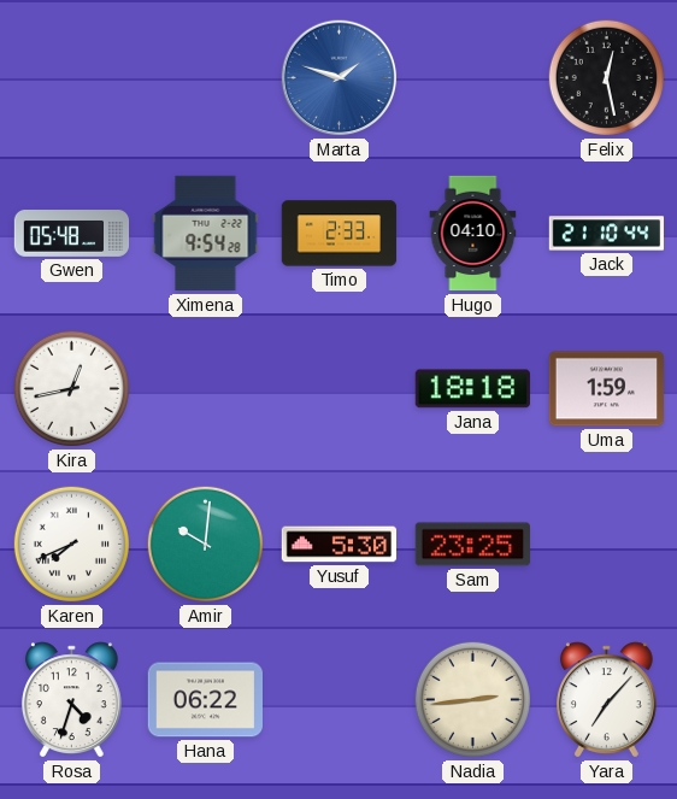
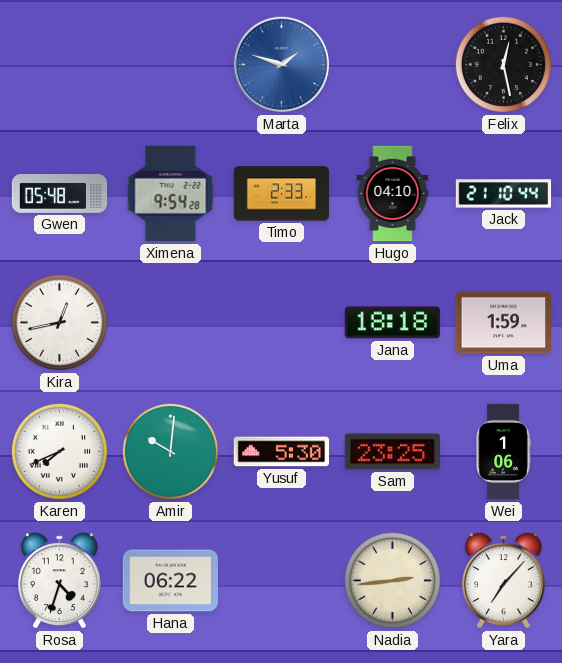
Wei: none -> 1:06 (503, 452)
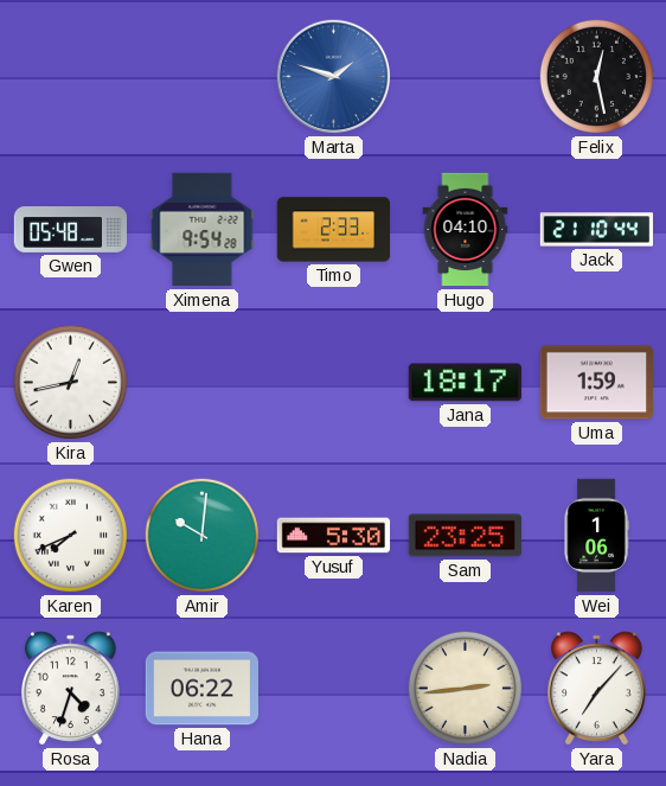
Jana: 18:18 -> 18:17 (465, 383)
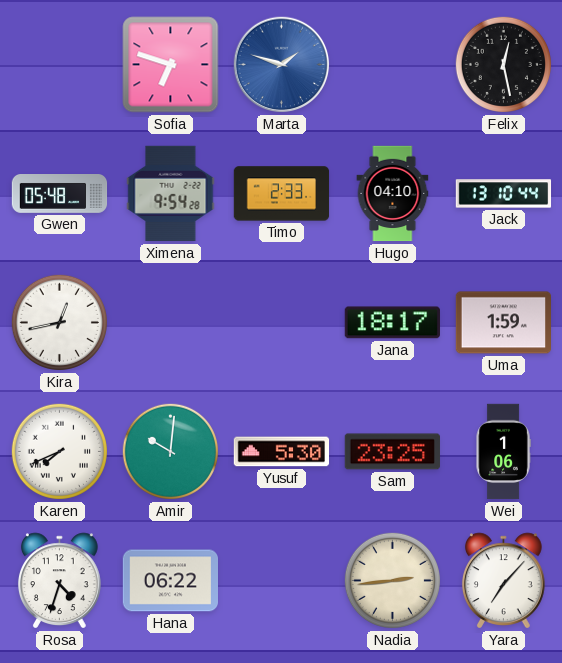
Sofia: none -> 6:48 (171, 65)
Jack: 21:10 -> 13:10 (504, 194)
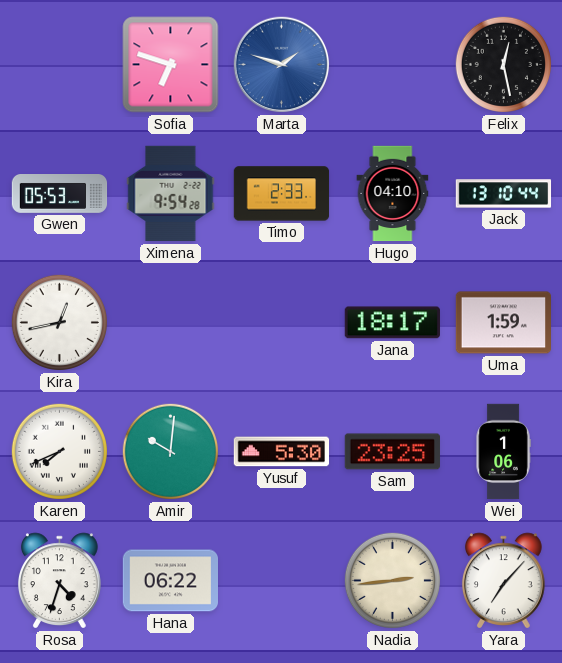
Gwen: 05:48 -> 05:53 (60, 194)
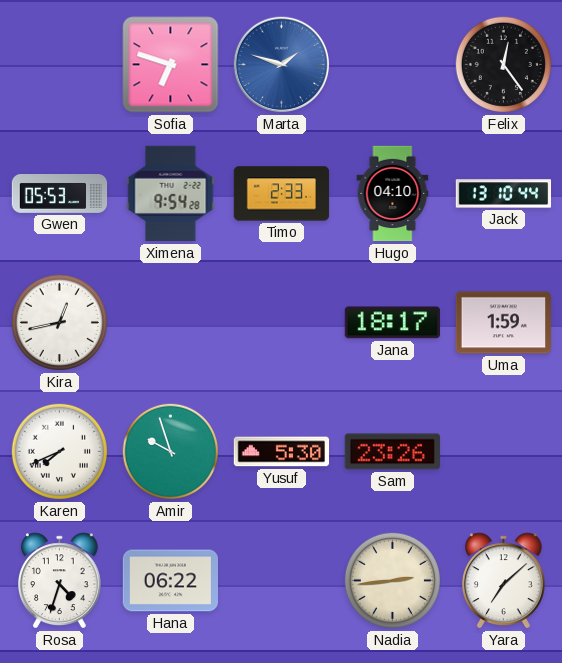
Felix: 12:28 -> 12:24 (503, 64)
Amir: 10:01 -> 9:57 (170, 451)
Sam: 23:25 -> 23:26 (392, 452)
Wei: 1:06 -> none (503, 452)
Yara: 7:07 -> 7:08 (503, 581)
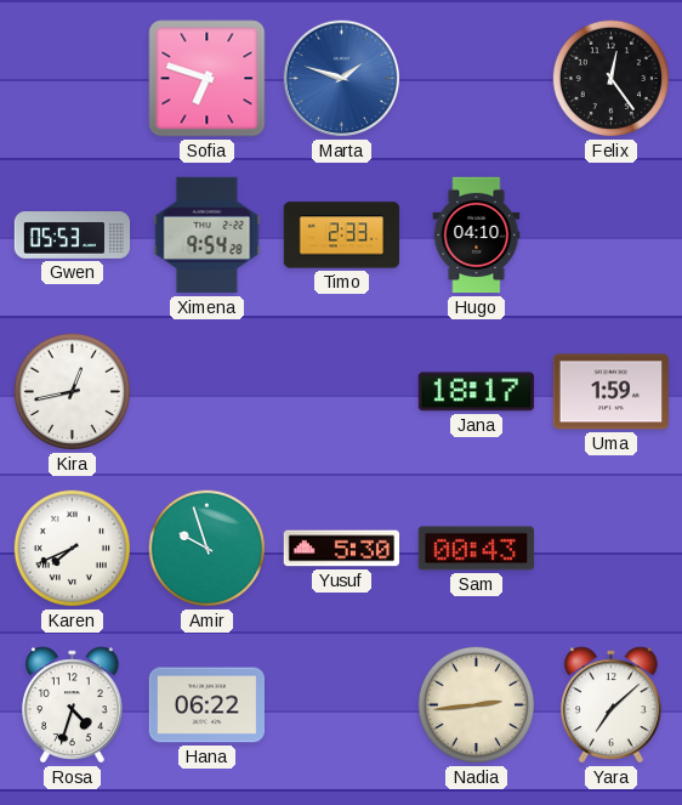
Jack: 13:10 -> none (504, 194)
Sam: 23:26 -> 00:43 (476, 549)
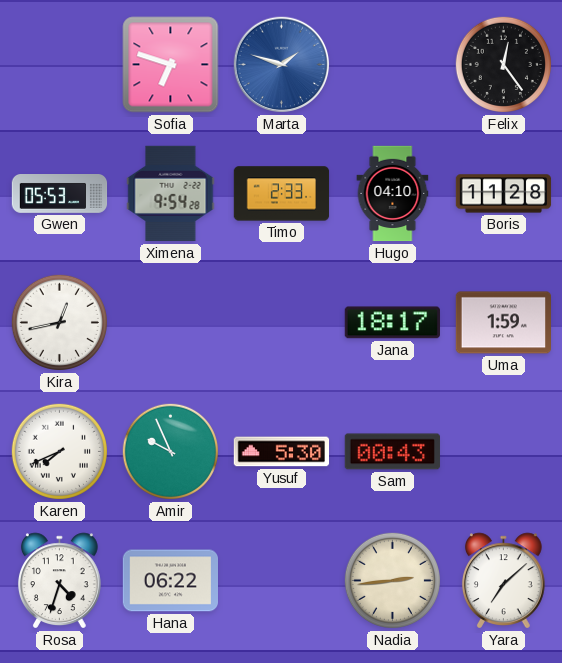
Boris: none -> 11:28 (504, 194)
Amir: 9:57 -> 9:56 (170, 451)
